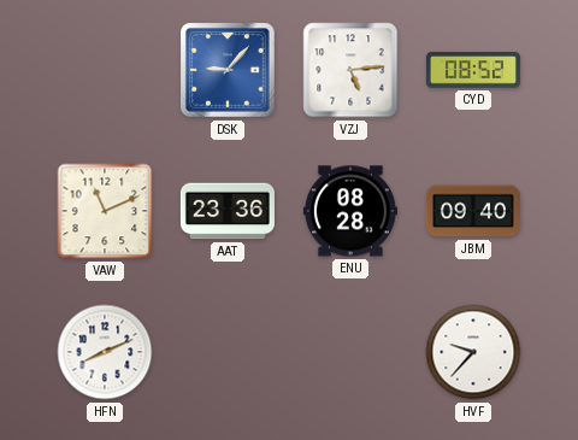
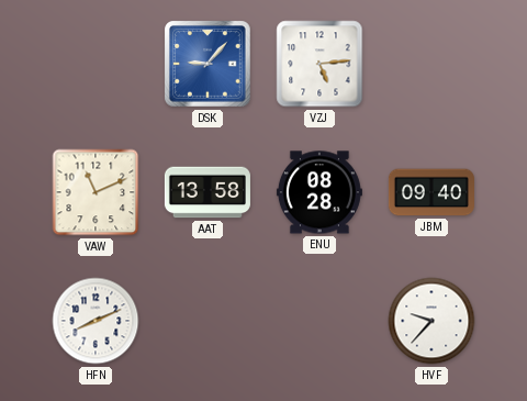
CYD: 08:52 -> none (473, 70)
AAT: 23:36 -> 13:58 (208, 192)
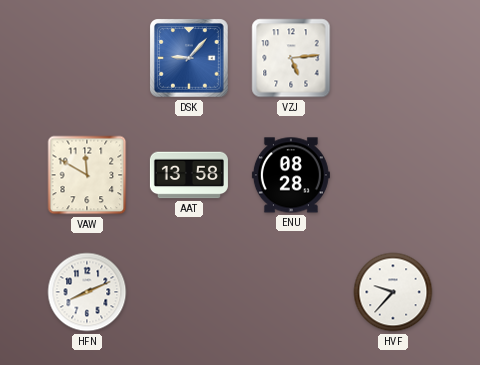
VAW: 11:11 -> 11:50 (87, 175)
JBM: 09:40 -> none (431, 192)
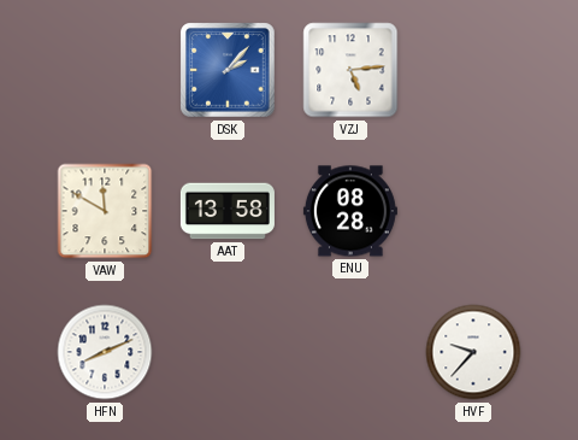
DSK: 9:07 -> 2:07 (228, 70)
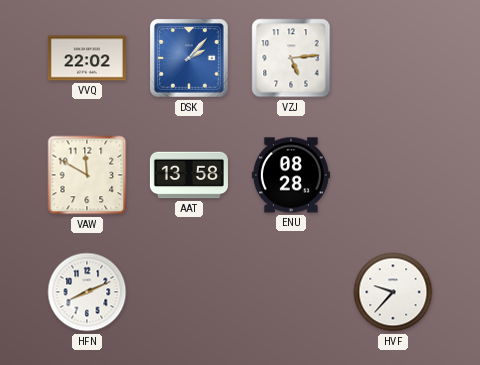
VVQ: none -> 22:02 (87, 58)
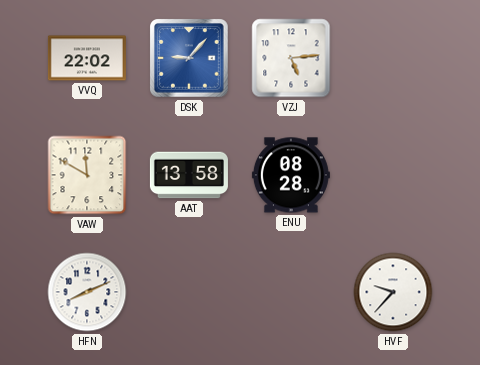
DSK: 2:07 -> 9:07 (189, 58)
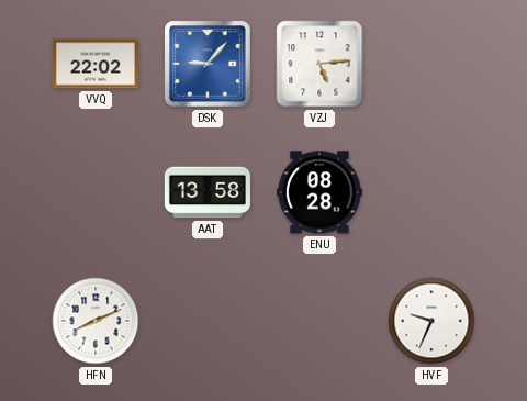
VAW: 11:50 -> none (87, 175)
HVF: 9:37 -> 9:34 (431, 321)
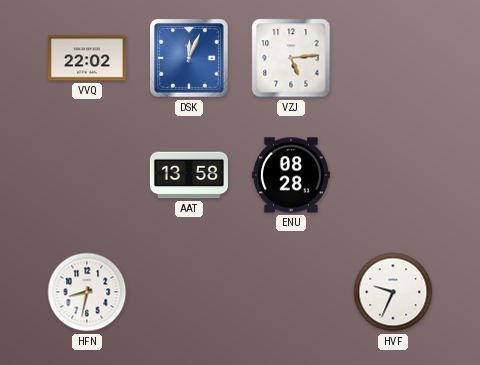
DSK: 9:07 -> 12:04 (189, 58)
HFN: 8:11 -> 8:32 (87, 292)
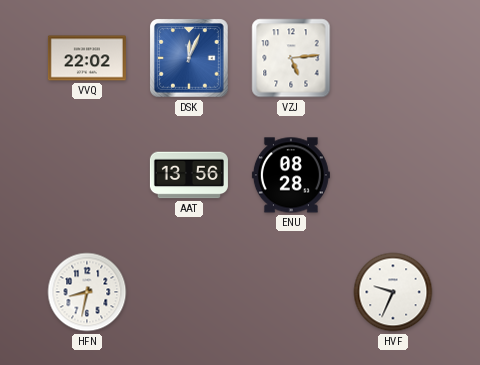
AAT: 13:58 -> 13:56 (189, 175)
